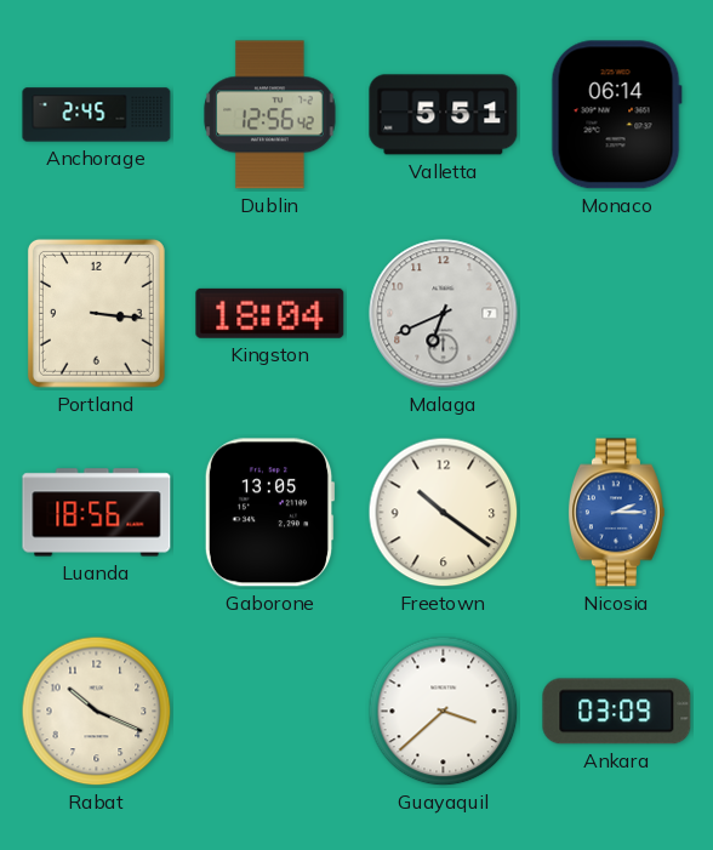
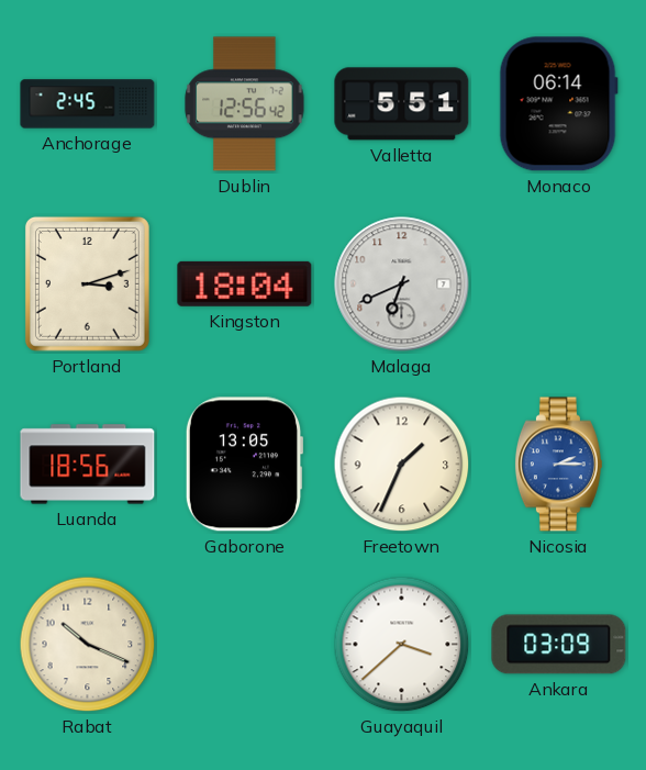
Portland: 3:16 -> 3:12 (87, 283)
Freetown: 10:21 -> 1:34 (402, 465)
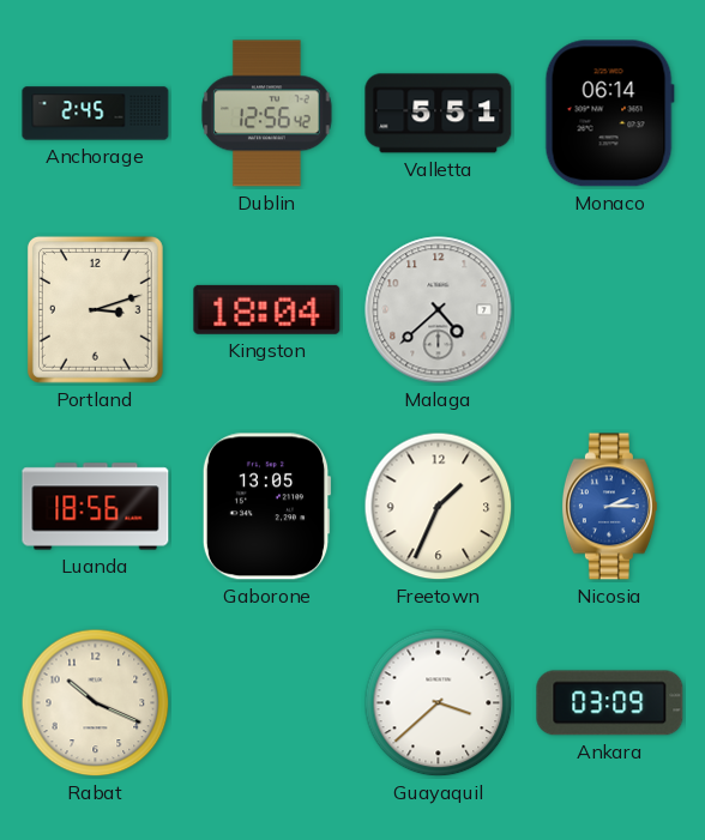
Malaga: 6:41 -> 4:38 (439, 310)
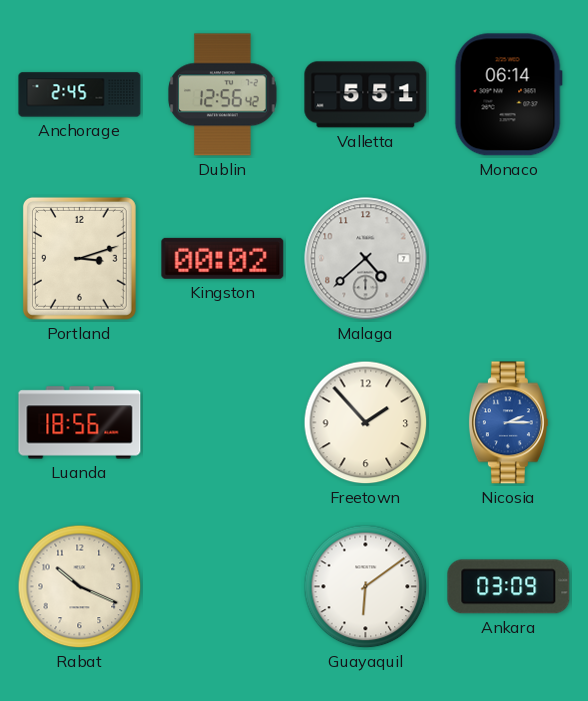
Kingston: 18:04 -> 00:02 (223, 258)
Gaborone: 13:05 -> none (266, 507)
Freetown: 1:34 -> 1:53 (366, 423)
Guayaquil: 3:38 -> 6:09 (366, 587)
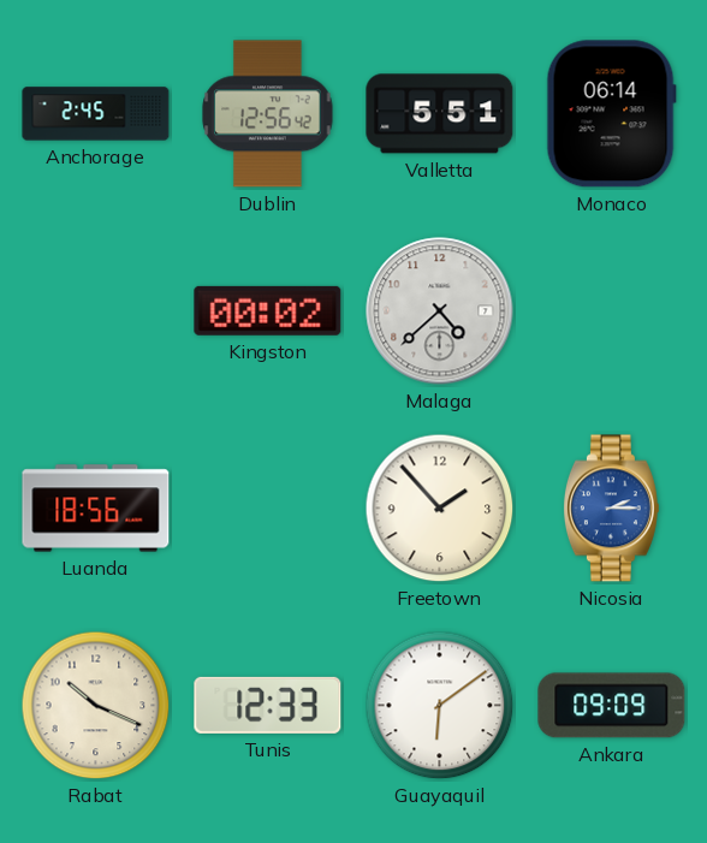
Portland: 3:12 -> none (79, 258)
Tunis: none -> 12:33 (268, 705)
Ankara: 03:09 -> 09:09 (612, 706)
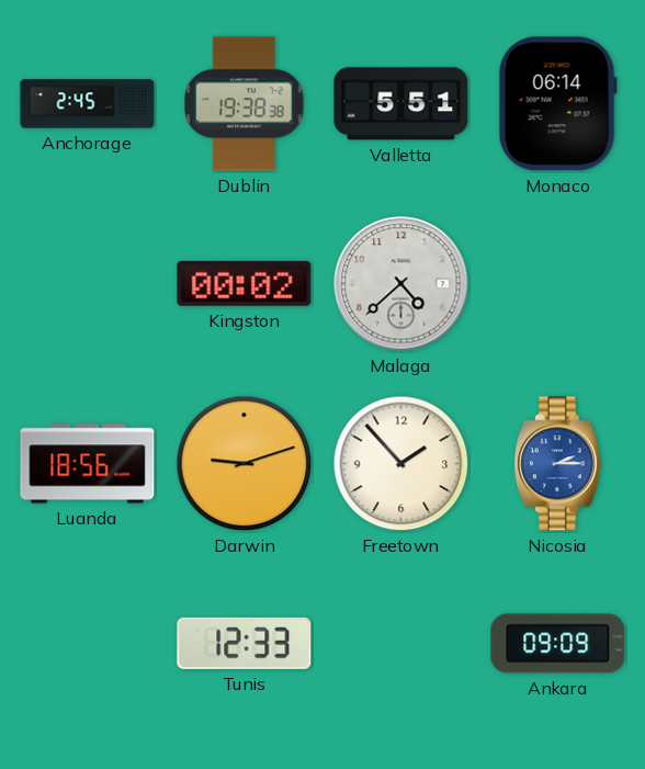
Dublin: 12:56 -> 19:38 (245, 104)
Darwin: none -> 9:12 (245, 464)
Rabat: 10:19 -> none (96, 706)
Guayaquil: 6:09 -> none (440, 706)
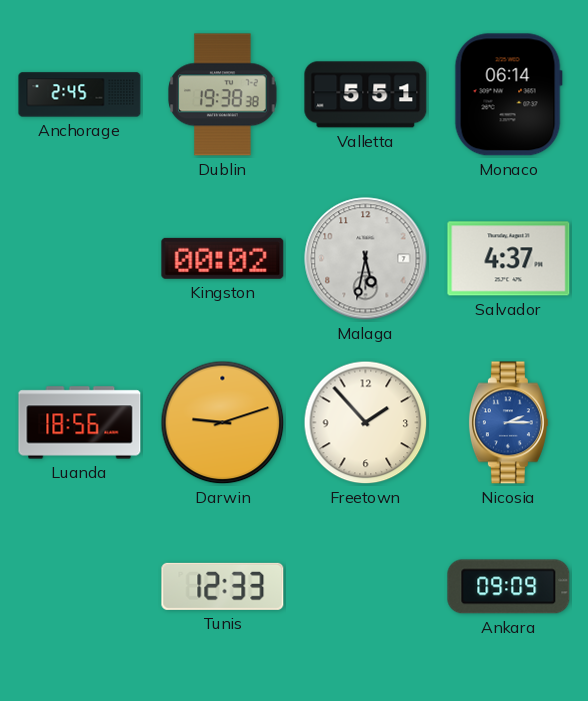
Malaga: 4:38 -> 5:32 (366, 259)
Salvador: none -> 4:37 (509, 259)
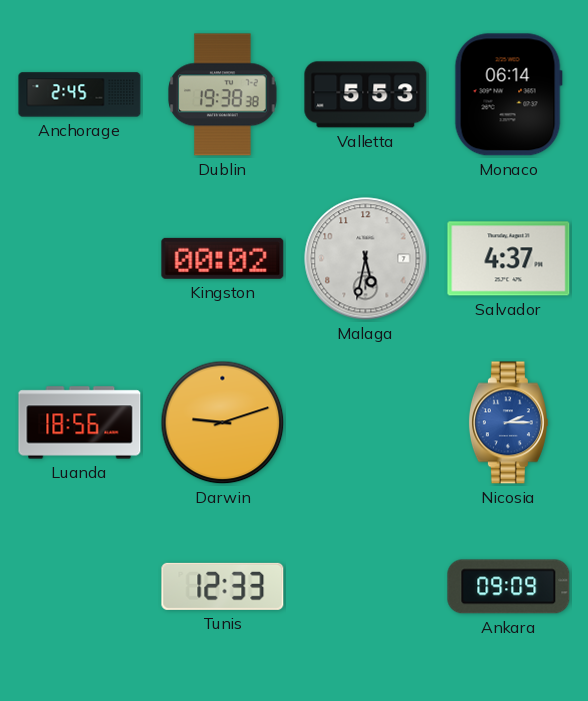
Valletta: 5:51 -> 5:53 (366, 95)
Freetown: 1:53 -> none (366, 423)
